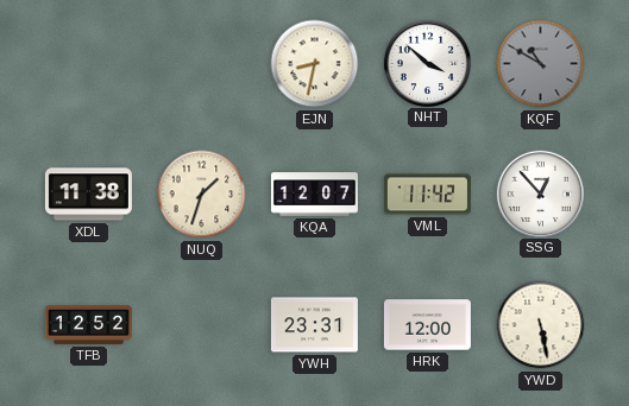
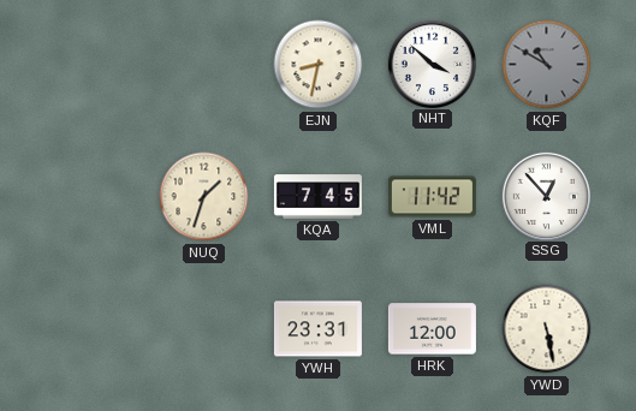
XDL: 11:38 -> none (88, 195)
KQA: 12:07 -> 7:45 (317, 197)
TFB: 12:52 -> none (88, 324)
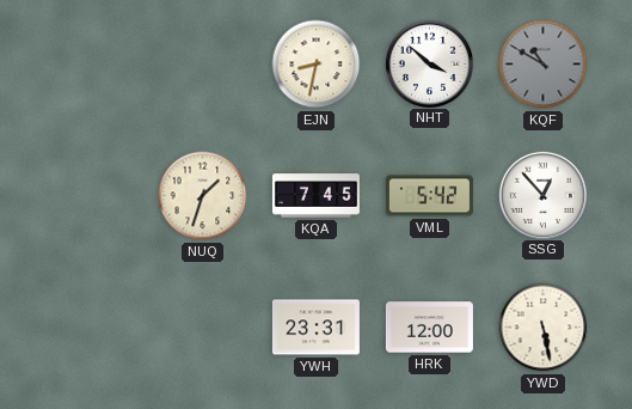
VML: 11:42 -> 5:42 (429, 196)
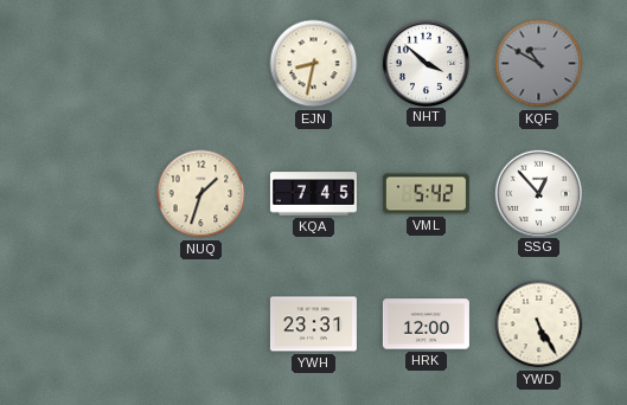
YWD: 5:28 -> 5:25 (539, 324)
